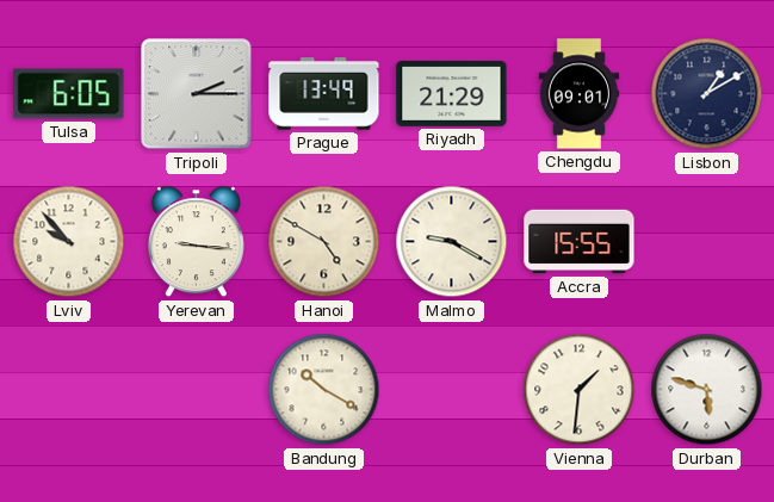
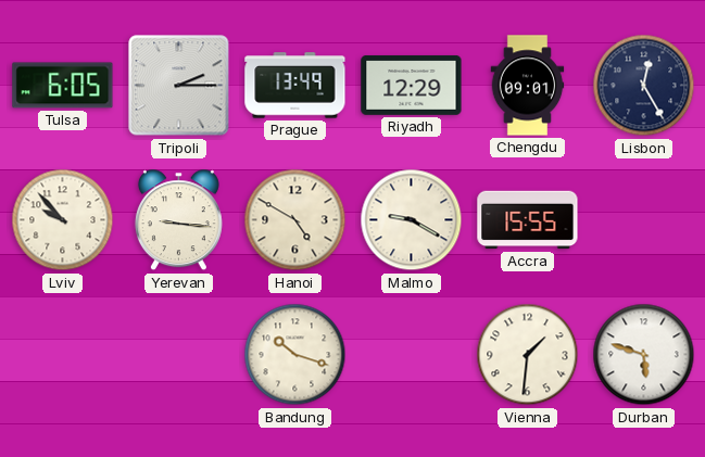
Riyadh: 21:29 -> 12:29 (412, 85)
Lisbon: 1:10 -> 12:25 (644, 86)
Bandung: 10:20 -> 10:18 (295, 355)
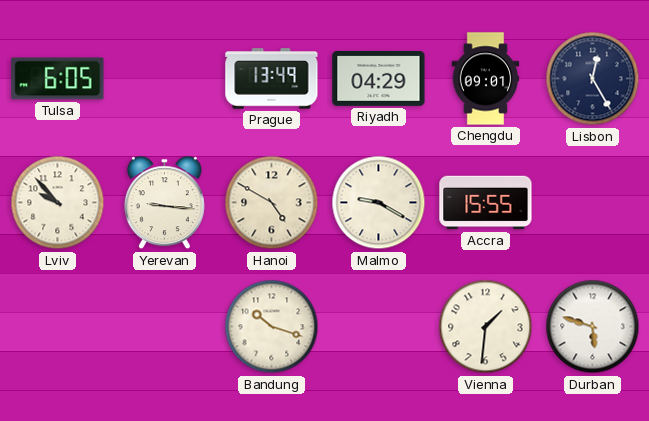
Tripoli: 2:15 -> none (179, 86)
Riyadh: 12:29 -> 04:29 (379, 78)
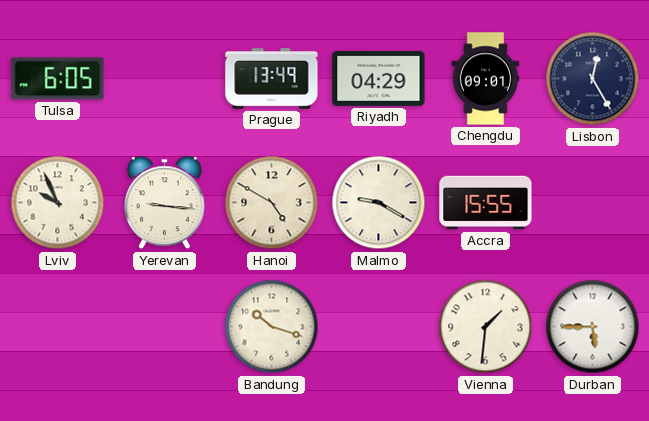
Lviv: 9:53 -> 9:56 (58, 203)
Durban: 5:48 -> 5:45 (593, 327)
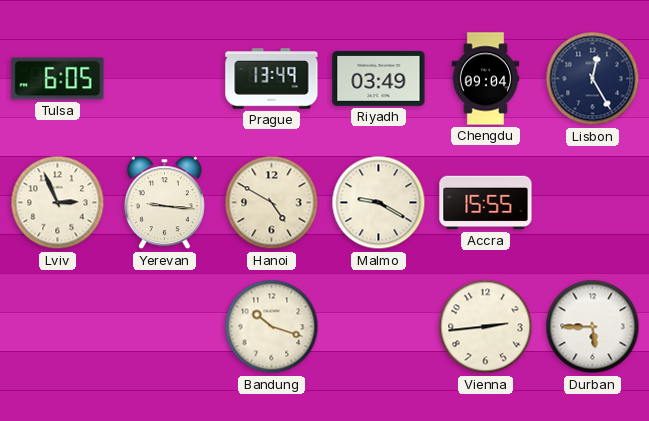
Riyadh: 04:29 -> 03:49 (379, 78)
Chengdu: 09:01 -> 09:04 (486, 79)
Lviv: 9:56 -> 2:56 (58, 203)
Vienna: 1:31 -> 2:44 (486, 327)
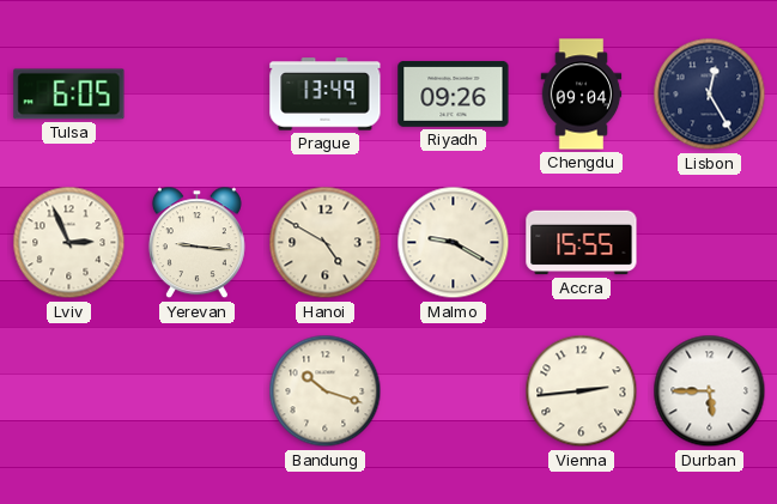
Riyadh: 03:49 -> 09:26 (454, 93)
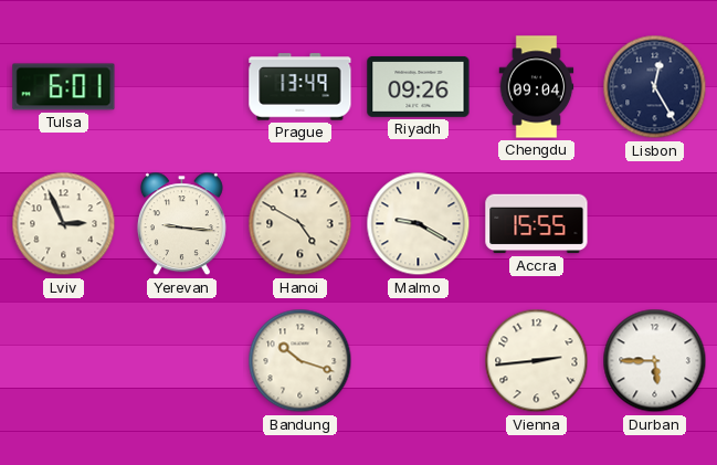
Tulsa: 6:05 -> 6:01 (64, 87)
